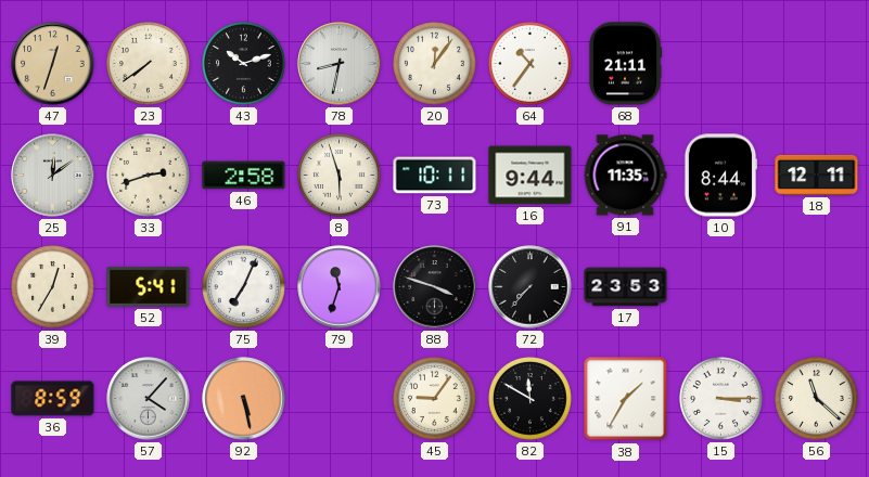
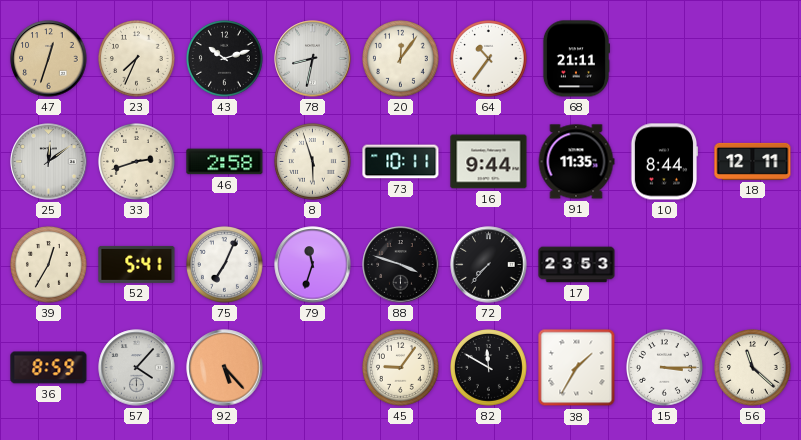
23: 7:39 -> 7:34 (137, 59)
92: 5:28 -> 5:23 (225, 368)
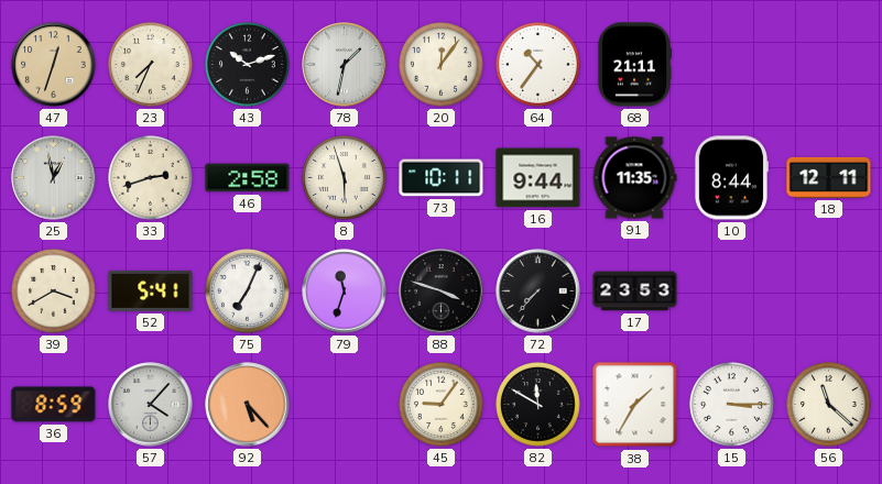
78: 8:32 -> 1:32 (345, 65)
25: 12:09 -> 12:58 (54, 178)
39: 12:35 -> 3:40 (54, 291)
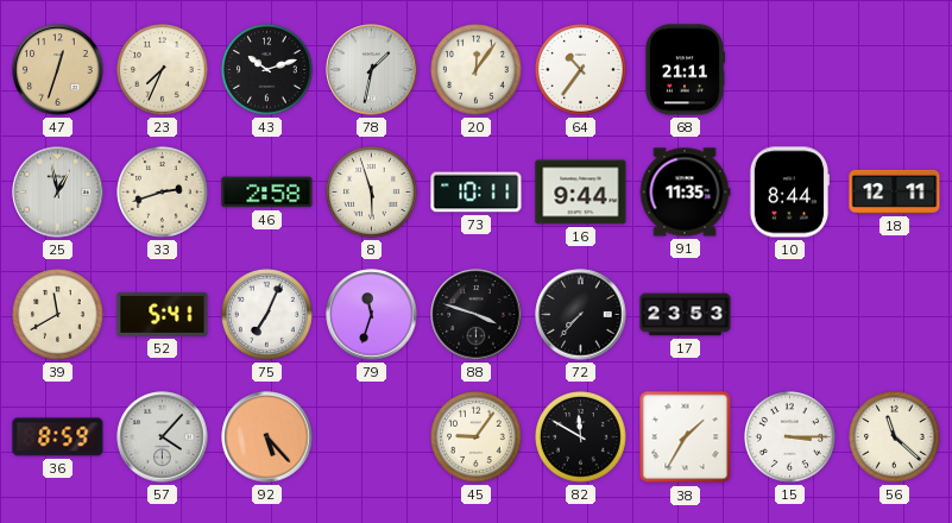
39: 3:40 -> 11:40 (58, 315)
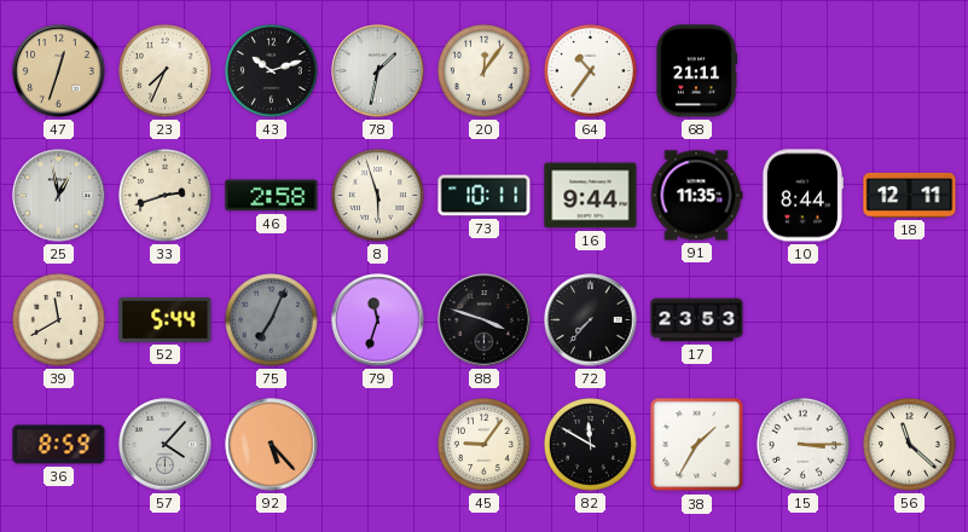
52: 5:41 -> 5:44 (166, 319)
75 dial: white -> grey (272, 320)
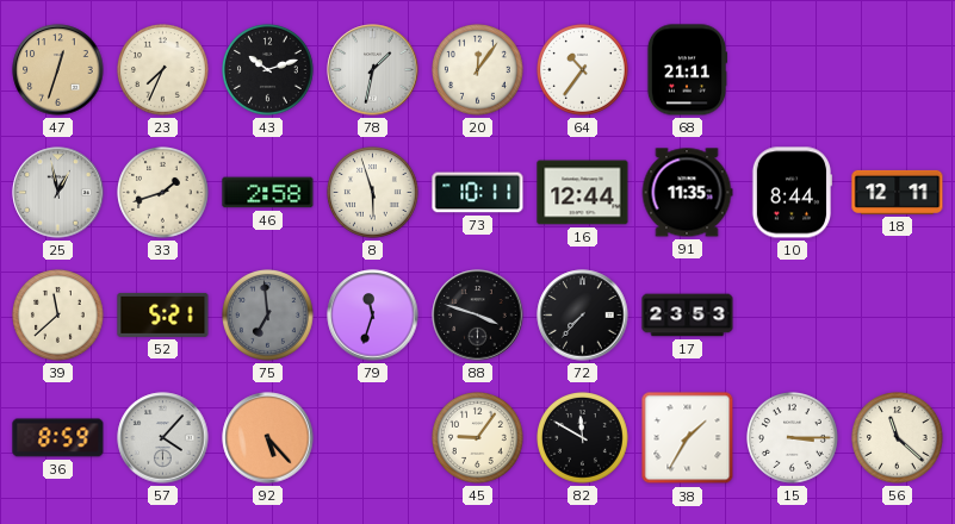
33: 2:42 -> 1:42 (163, 193)
16: 9:44 -> 12:44 (583, 193)
39: 11:40 -> 11:38 (58, 316)
52: 5:44 -> 5:21 (163, 314)
75: 7:04 -> 6:59 (268, 316)
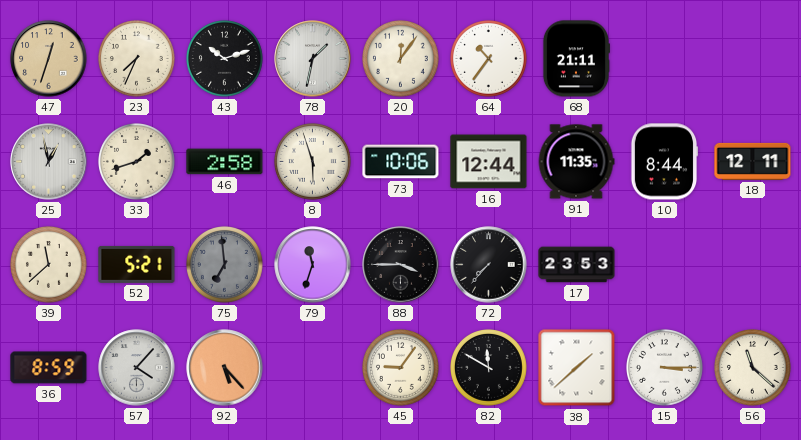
73: 10:11 -> 10:06 (401, 162)
88: 3:48 -> 3:45 (401, 265)
38: 1:35 -> 1:38 (577, 368)
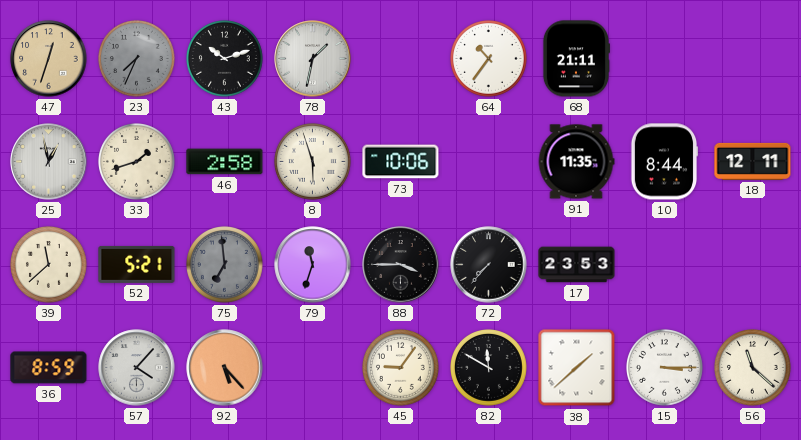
23 dial: cream -> grey (137, 59)
20: 12:06 -> none (401, 59)
16: 12:44 -> none (489, 162)
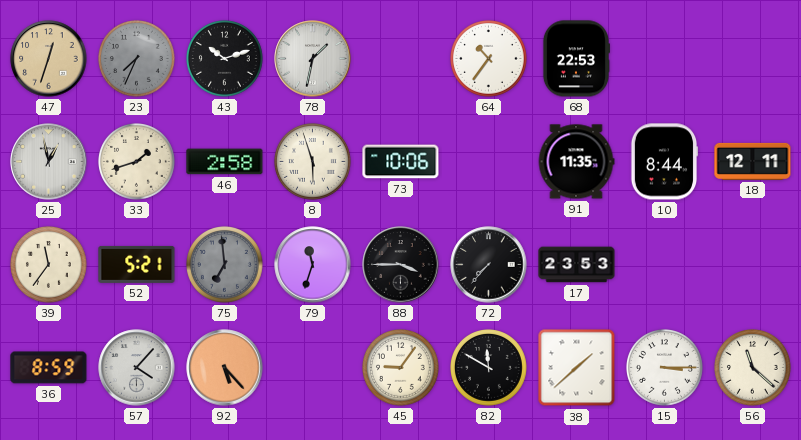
68: 21:11 -> 22:53 (576, 59)
39: 11:38 -> 11:36 (49, 265)
